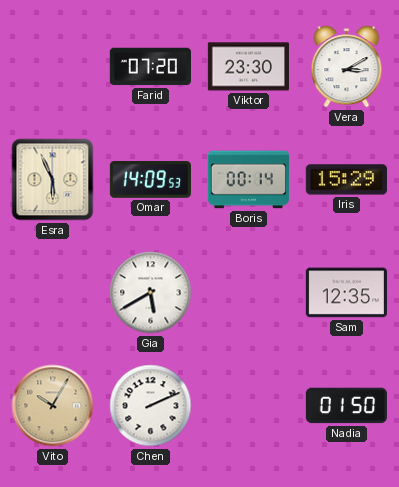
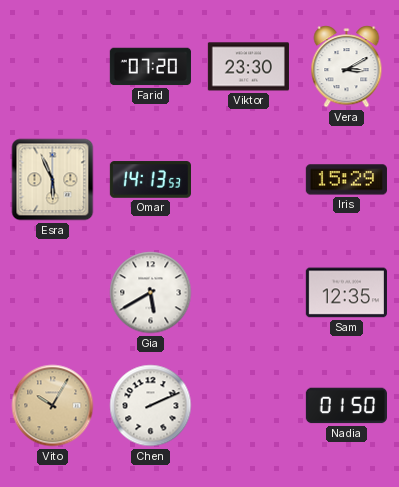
Omar: 14:09 -> 14:13 (150, 180)
Boris: 00:14 -> none (248, 180)
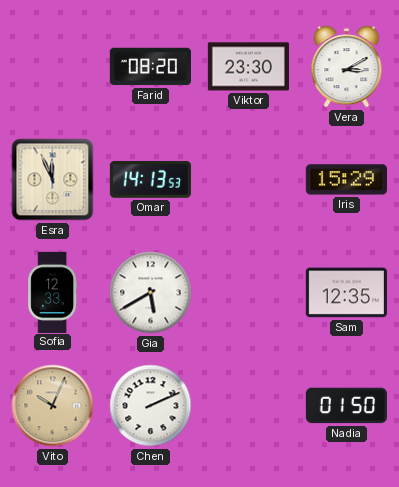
Farid: 07:20 -> 08:20 (150, 67)
Esra: 5:56 -> 11:56 (53, 180)
Sofia: none -> 12:33 (53, 292)
Vito: 10:05 -> 10:04 (53, 406)
